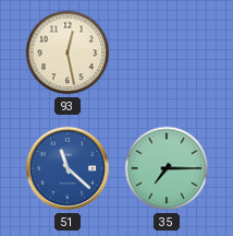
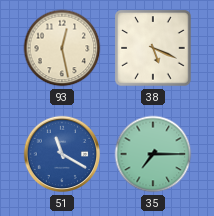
38: none -> 5:19 (153, 48)
51: 11:22 -> 11:20 (62, 154)
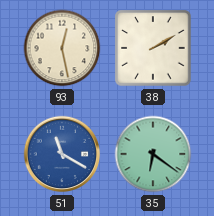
38: 5:19 -> 2:10 (153, 48)
35: 7:15 -> 6:21 (153, 154)
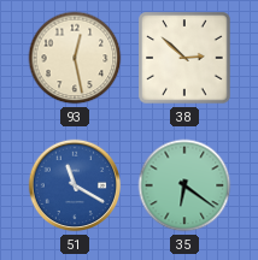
38: 2:10 -> 2:52 (184, 58)
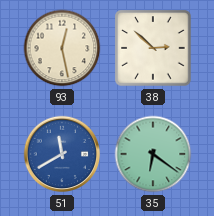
51: 11:20 -> 11:40 (62, 154)
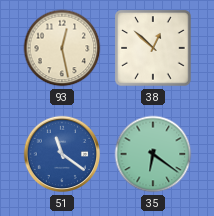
38: 2:52 -> 12:52 (153, 48)
51: 11:40 -> 11:21 (62, 154)
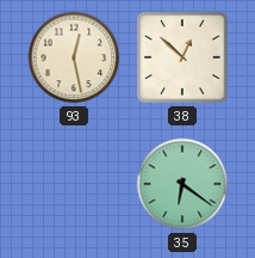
51: 11:21 -> none (62, 154)
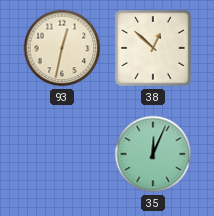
93: 12:28 -> 12:32 (62, 48)
35: 6:21 -> 12:04 (153, 154)
